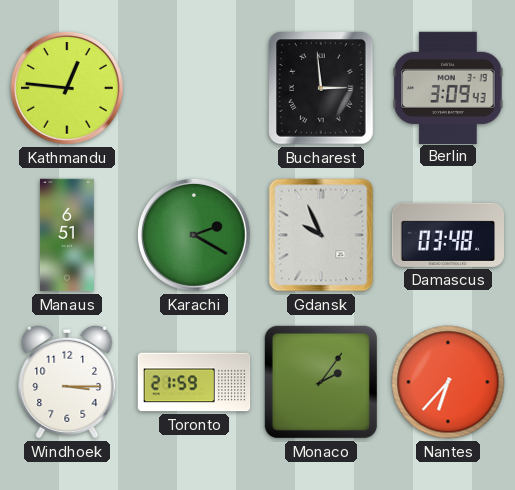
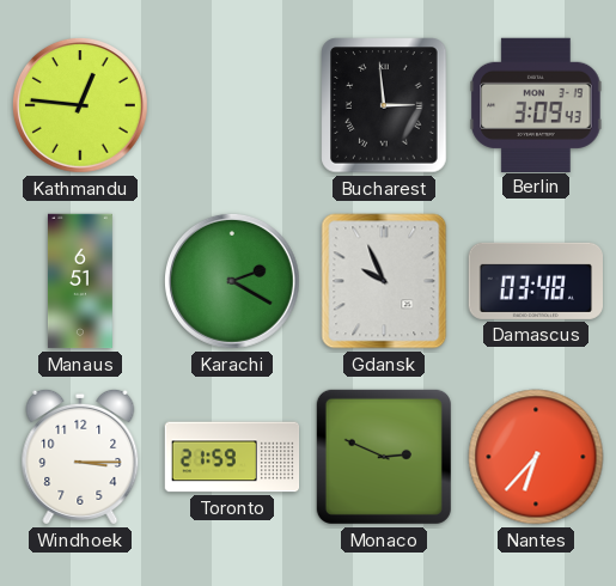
Monaco: 2:06 -> 2:49 (384, 457)
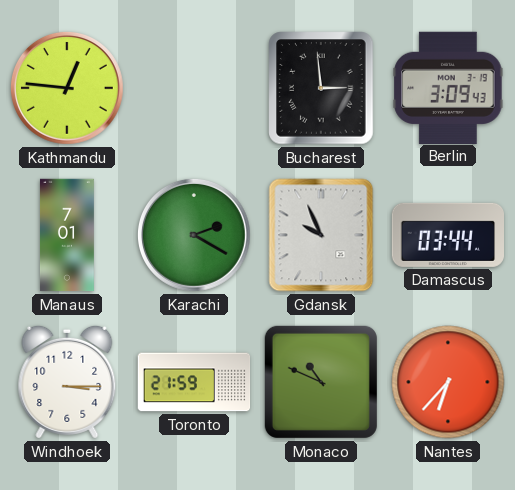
Manaus: 6:51 -> 7:01 (67, 235)
Damascus: 03:48 -> 03:44 (448, 235)
Monaco: 2:49 -> 10:49 (321, 382)
